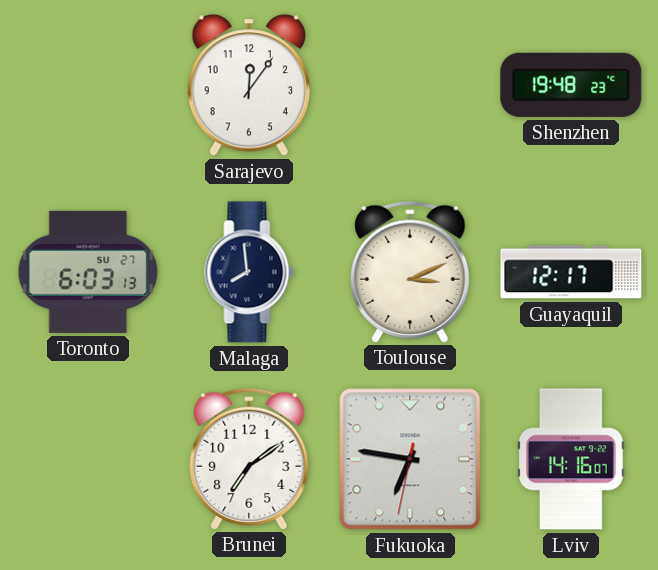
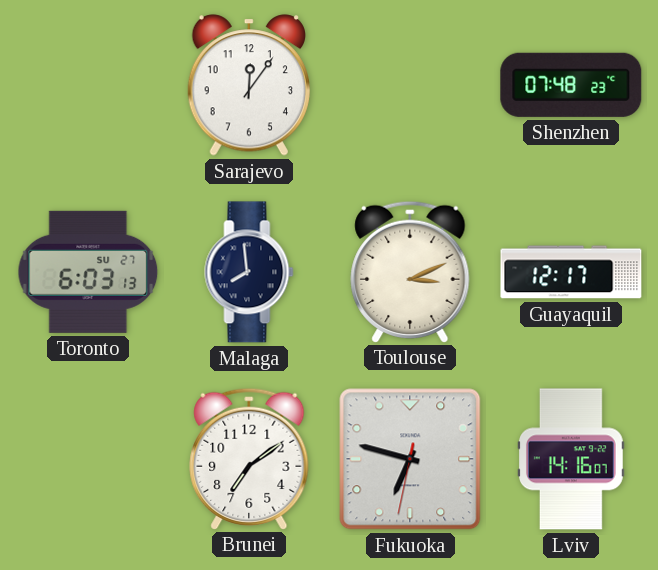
Shenzhen: 19:48 -> 07:48 (571, 85)
Fukuoka: 6:46 -> 6:47 (410, 459)
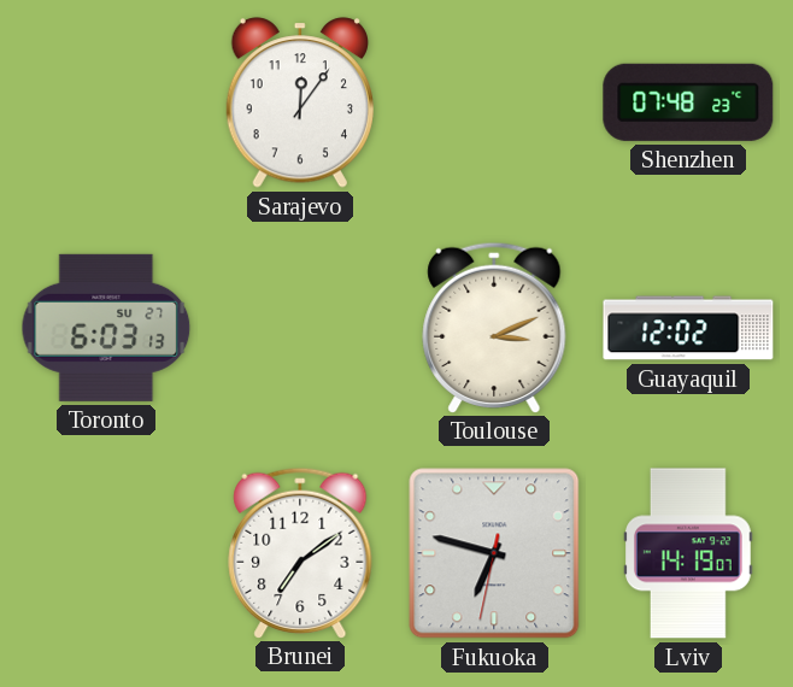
Malaga: 7:59 -> none (249, 272)
Guayaquil: 12:17 -> 12:02 (688, 328)
Lviv: 14:16 -> 14:19 (689, 553)
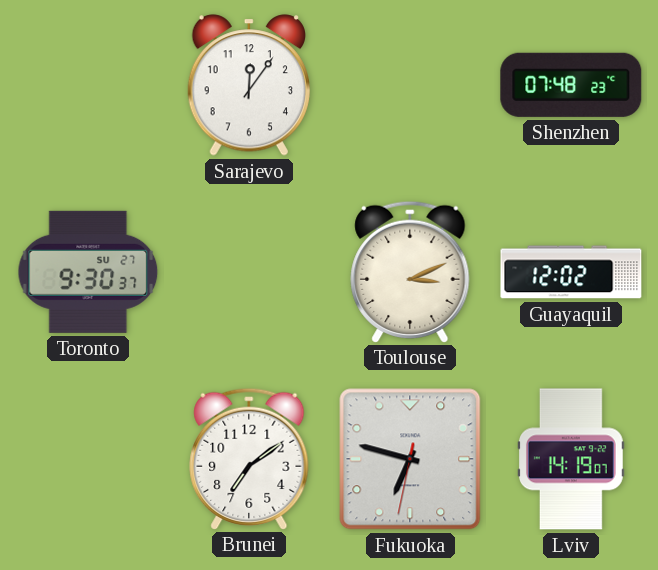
Toronto: 6:03 -> 9:30 (88, 272)
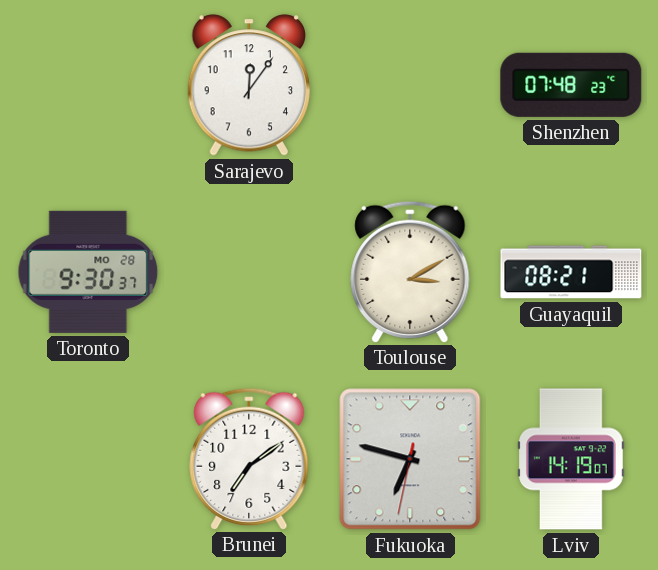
Toronto date: SU 27 -> MO 28 (88, 272)
Toulouse: 3:11 -> 3:10 (410, 271)
Guayaquil: 12:02 -> 08:21 (571, 272)
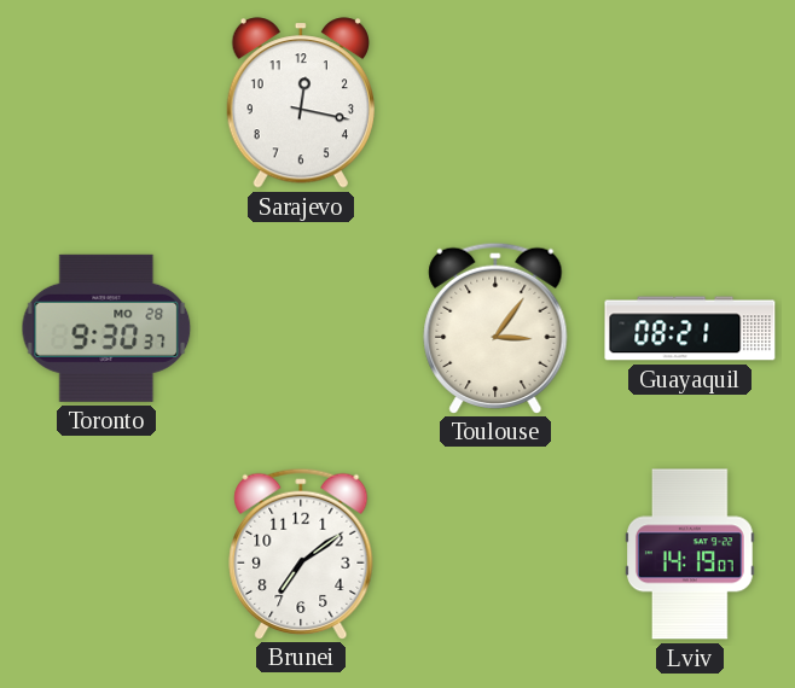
Sarajevo: 12:06 -> 12:17 (300, 103)
Shenzhen: 07:48 -> none (571, 85)
Toulouse: 3:10 -> 3:06 (495, 327)
Fukuoka: 6:47 -> none (410, 459)
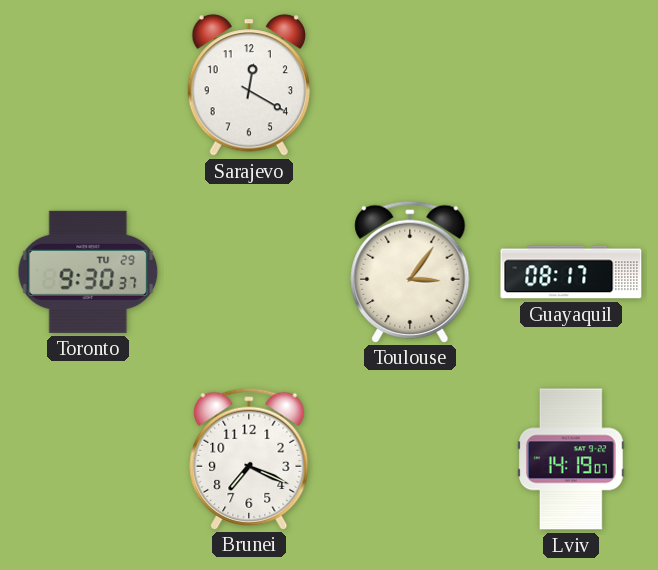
Sarajevo: 12:17 -> 12:20 (248, 85)
Toronto date: MO 28 -> TU 29 (88, 272)
Guayaquil: 08:21 -> 08:17 (571, 272)
Brunei: 7:09 -> 7:19 (249, 458)
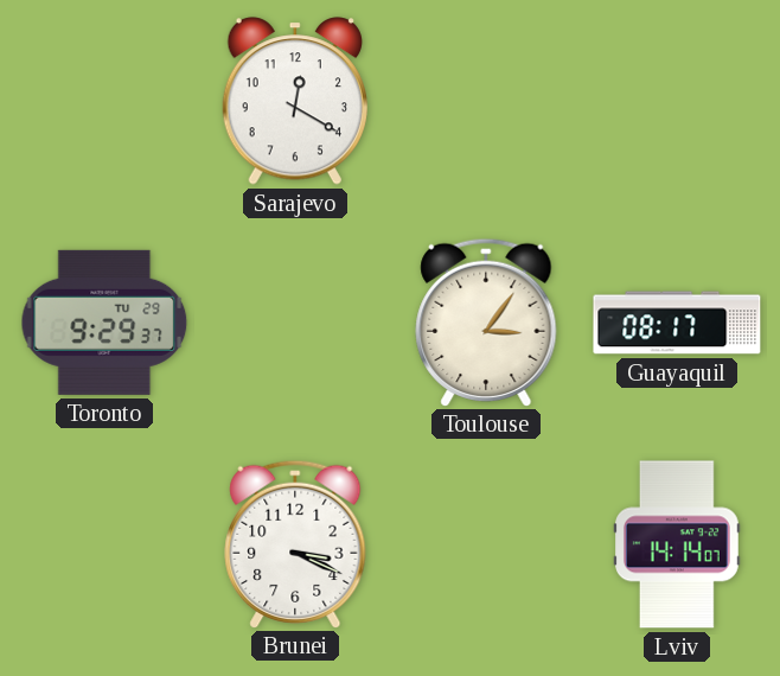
Toronto: 9:30 -> 9:29 (104, 323)
Brunei: 7:19 -> 3:19 (295, 543)
Lviv: 14:19 -> 14:14 (678, 544)
